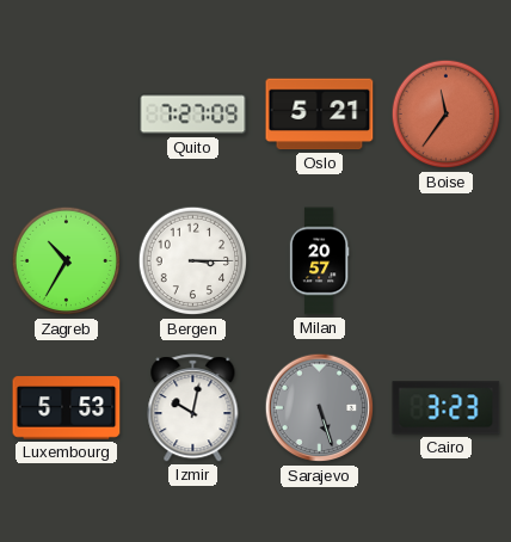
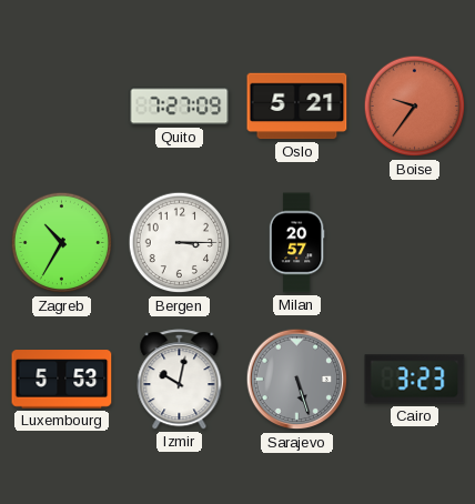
Boise: 11:36 -> 9:36 (415, 107)
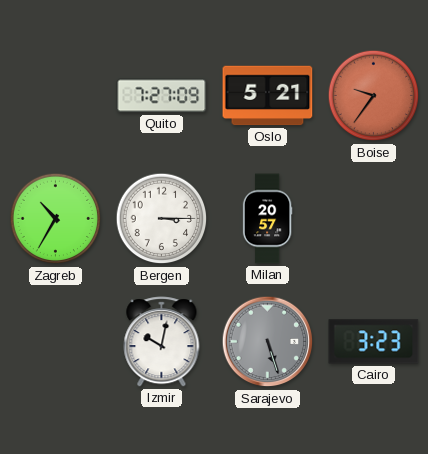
Luxembourg: 5:53 -> none (62, 380)
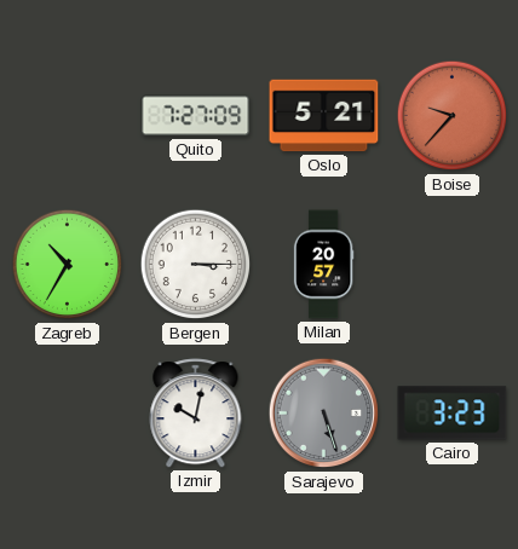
Boise: 9:36 -> 9:37 (453, 116)
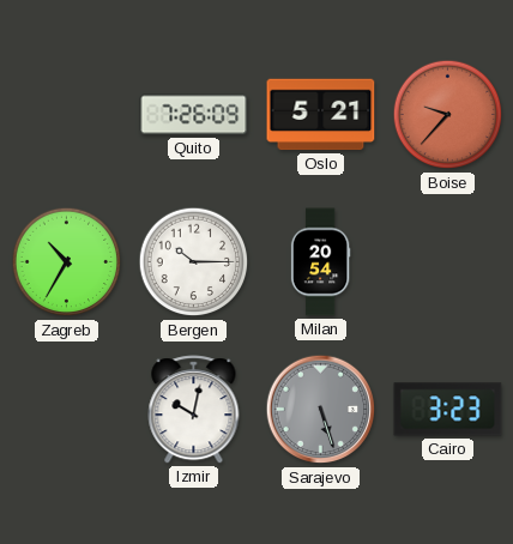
Quito: 7:27 -> 7:26 (194, 115)
Bergen: 3:15 -> 10:15 (194, 262)
Milan: 20:57 -> 20:54 (320, 262)
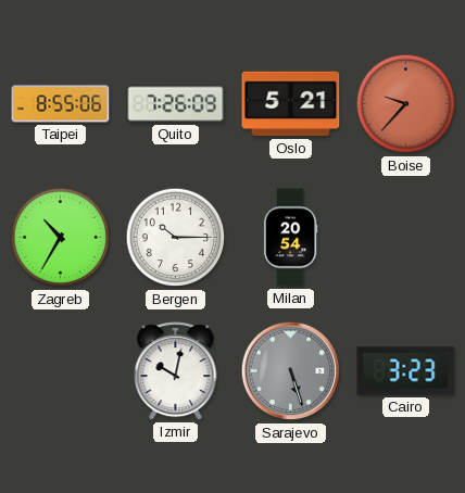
Taipei: none -> 8:55 (61, 104)
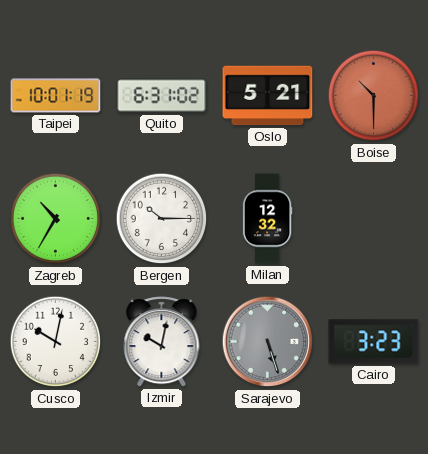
Taipei: 8:55 -> 10:01 (56, 96)
Quito: 7:26 -> 6:31 (162, 96)
Boise: 9:37 -> 10:30 (374, 96)
Milan: 20:54 -> 12:32 (267, 219)
Cusco: none -> 10:02 (56, 342)
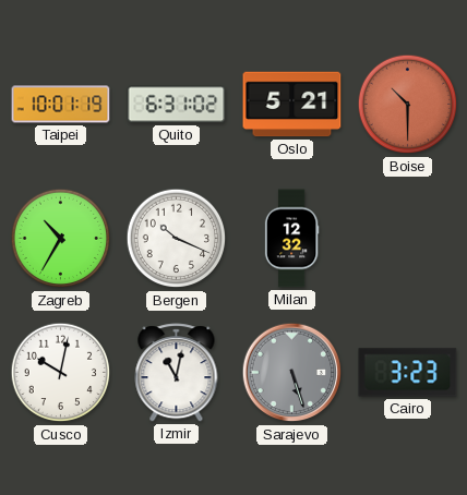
Bergen: 10:15 -> 10:19 (177, 239)
Izmir: 10:02 -> 11:02 (177, 373)
